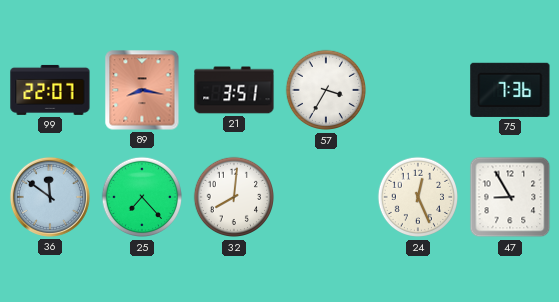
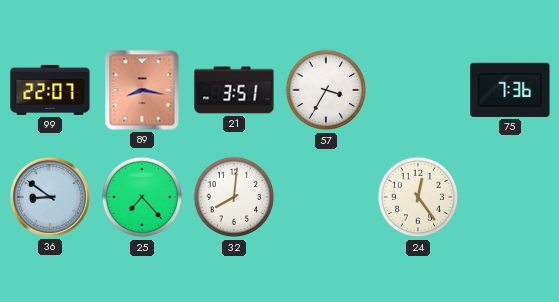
36: 11:51 -> 8:51 (50, 197)
24: 12:26 -> 12:24 (418, 197)
47: 8:55 -> none (510, 197)
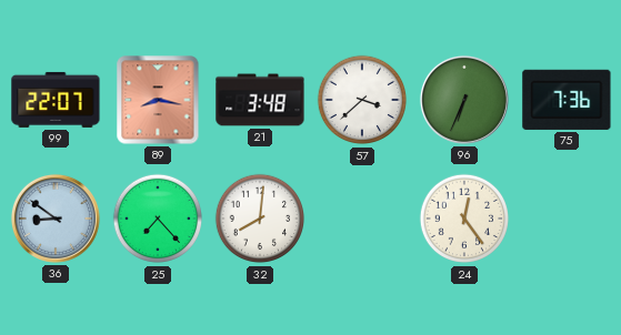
21: 3:51 -> 3:48 (260, 100)
57: 3:35 -> 3:38 (362, 100)
96: none -> 6:34 (464, 100)
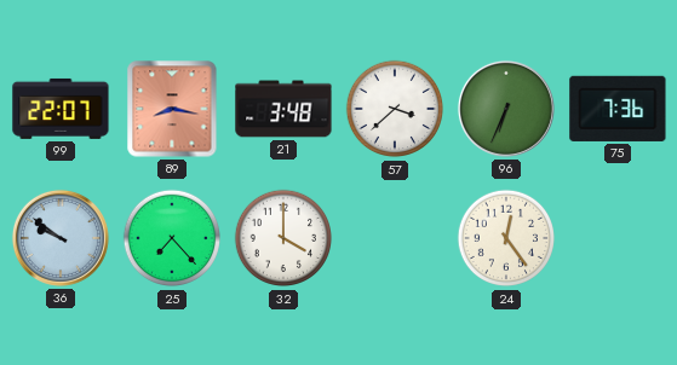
36: 8:51 -> 9:51 (61, 238)
32: 8:01 -> 4:00 (283, 238)
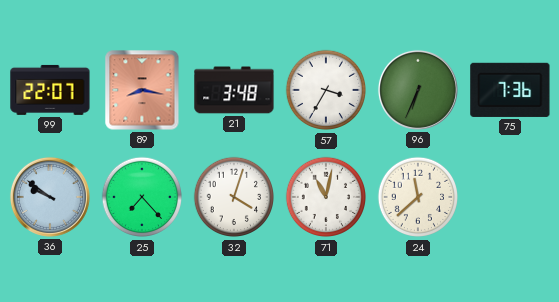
57: 3:38 -> 3:35 (326, 90)
32: 4:00 -> 4:03 (234, 197)
71: none -> 11:02 (326, 197)
24: 12:24 -> 11:38 (418, 197)
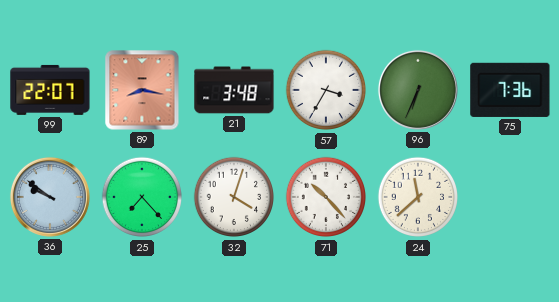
71: 11:02 -> 10:23 (326, 197)
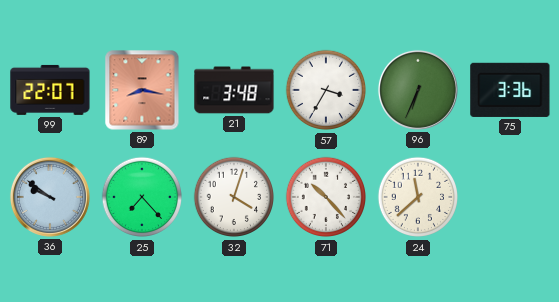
75: 7:36 -> 3:36 (510, 90)
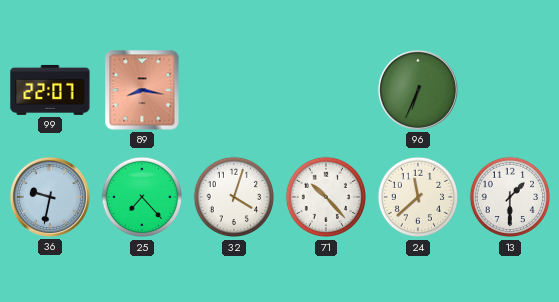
21: 3:48 -> none (234, 90)
57: 3:35 -> none (326, 90)
75: 3:36 -> none (510, 90)
36: 9:51 -> 9:32 (50, 197)
13: none -> 1:30 (510, 197)
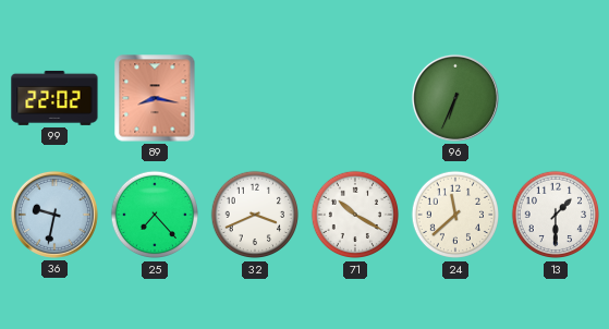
99: 22:07 -> 22:02 (54, 98)
32: 4:03 -> 3:41 (255, 215)
71: 10:23 -> 10:20 (355, 215)
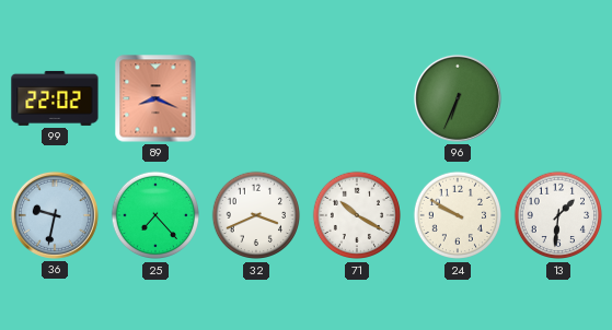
89: 8:17 -> 8:19 (155, 98)
24: 11:38 -> 9:50 (458, 215)
13: 1:30 -> 1:31 (558, 215)
